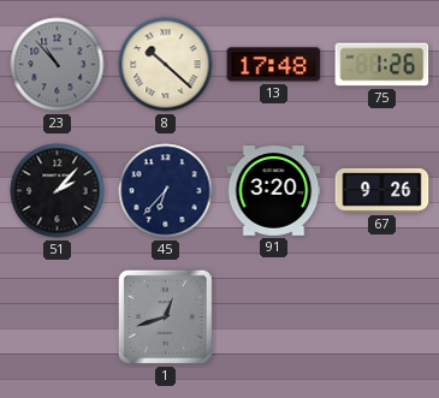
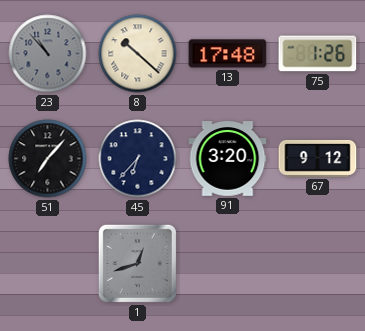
51: 2:07 -> 7:07 (48, 159)
67: 9:26 -> 9:12 (318, 158)
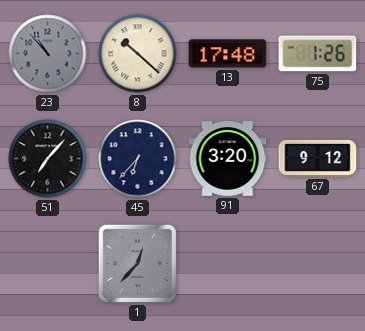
1: 12:42 -> 12:37 (137, 263)
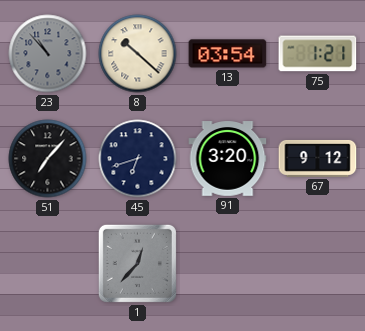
13: 17:48 -> 03:54 (228, 54)
75: 1:26 -> 1:21 (318, 54)
45: 6:37 -> 6:42 (138, 159)
